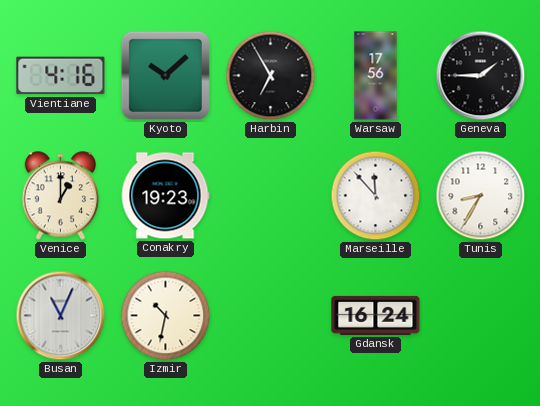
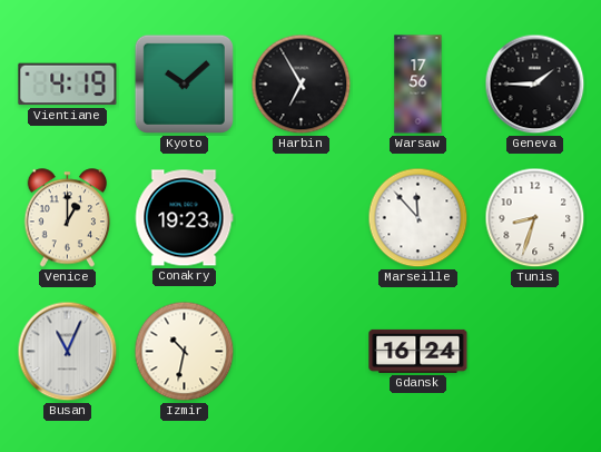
Vientiane: 4:16 -> 4:19 (68, 85)
Tunis: 8:35 -> 8:33 (535, 218)
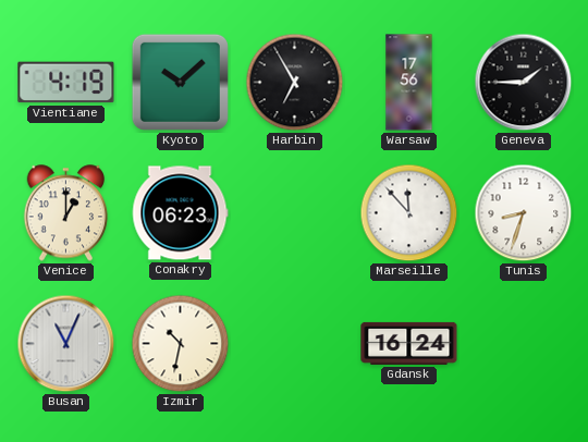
Conakry: 19:23 -> 06:23 (180, 213)
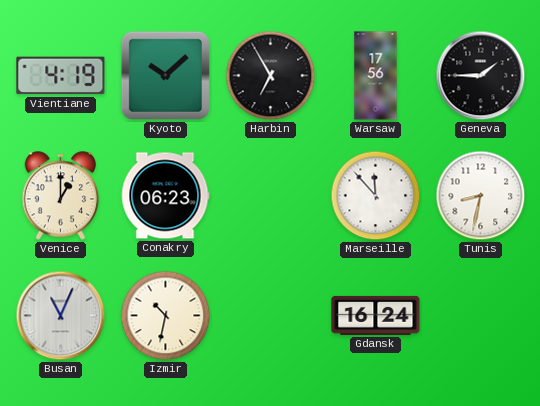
Tunis: 8:33 -> 8:32 (481, 196)
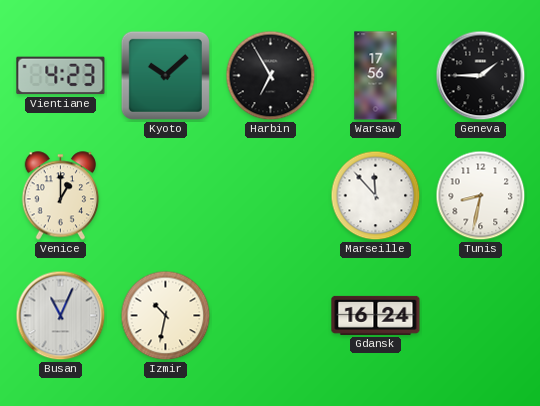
Vientiane: 4:19 -> 4:23 (61, 76)
Conakry: 06:23 -> none (165, 196)
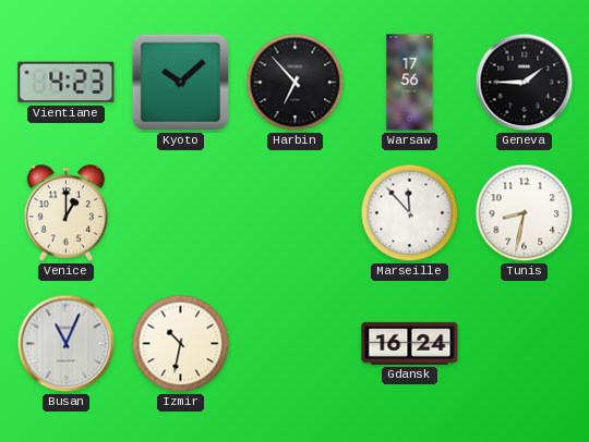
Harbin: 6:55 -> 6:53 (296, 83)
